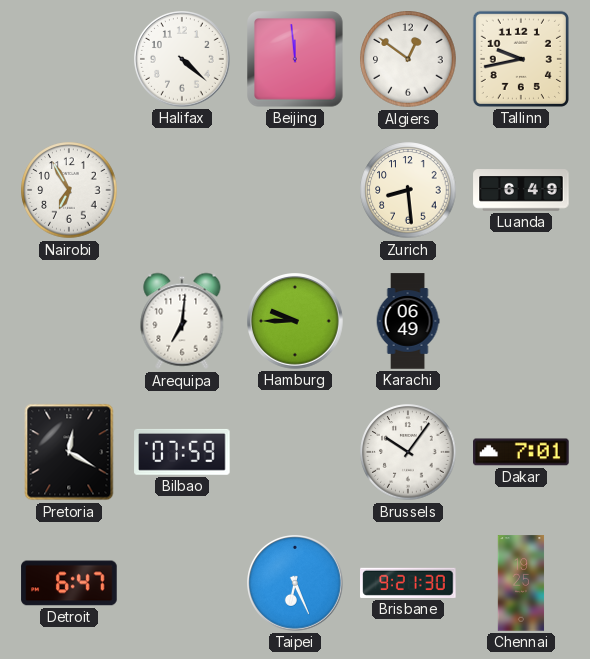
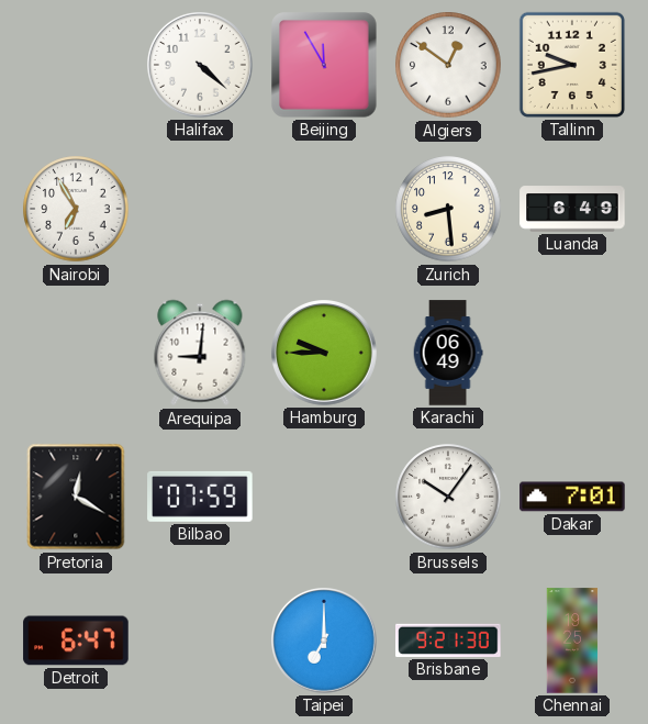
Beijing: 11:59 -> 11:55 (324, 65)
Arequipa: 7:01 -> 9:01 (200, 353)
Taipei: 6:26 -> 7:00 (325, 642)
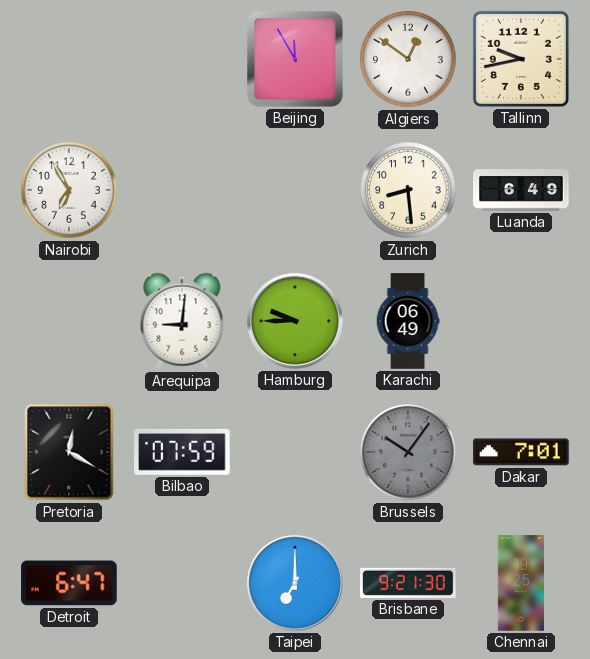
Halifax: 4:22 -> none (201, 66)
Brussels dial: white -> grey (408, 452)
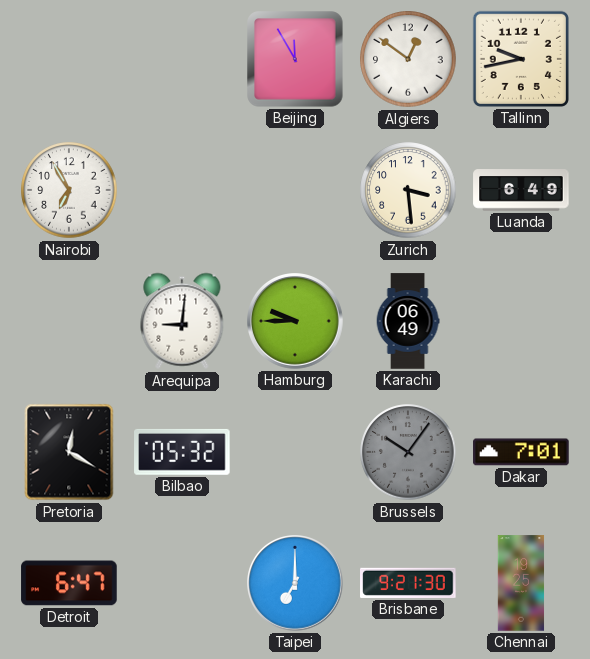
Zurich: 8:29 -> 3:29 (408, 190)
Bilbao: 07:59 -> 05:32 (182, 452)
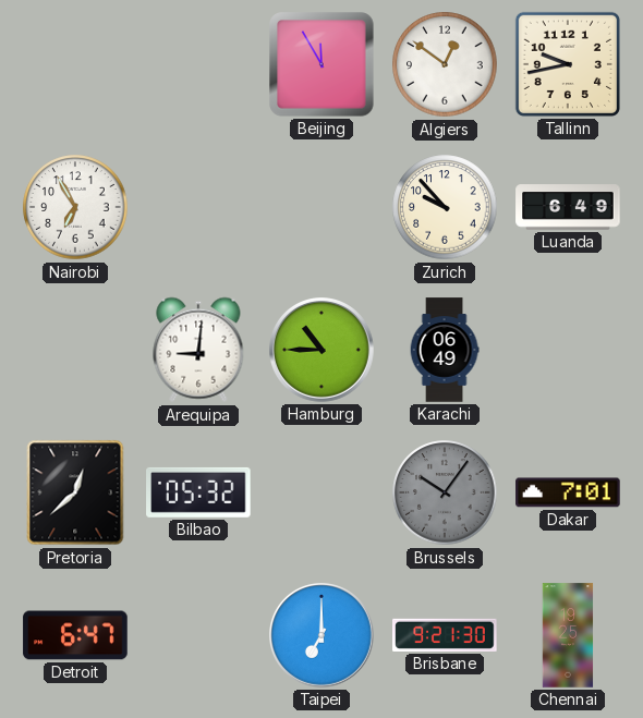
Zurich: 3:29 -> 9:53 (445, 207)
Hamburg: 9:45 -> 10:45 (323, 351)
Pretoria: 12:20 -> 12:38 (75, 492)
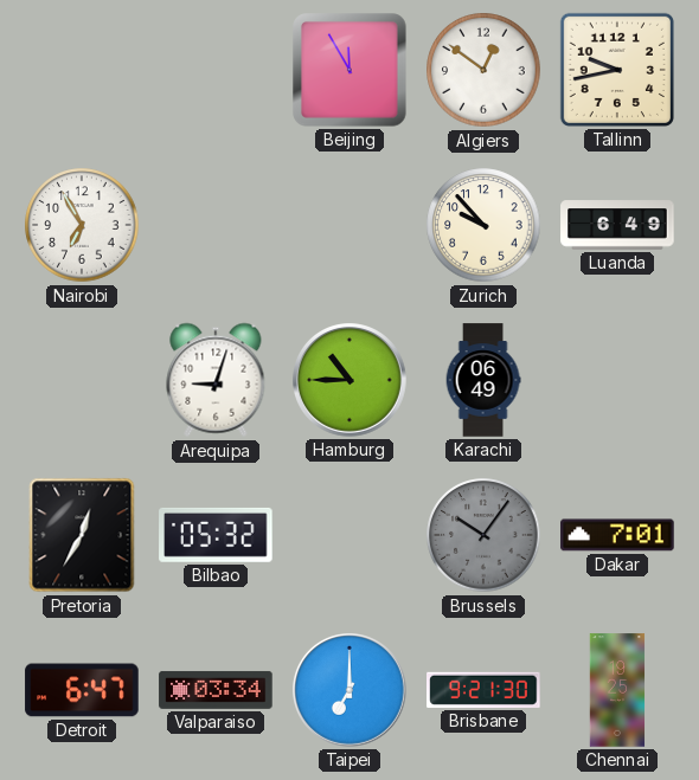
Arequipa: 9:01 -> 9:03 (216, 380)
Pretoria: 12:38 -> 12:35 (82, 535)
Valparaiso: none -> 03:34 (216, 690)
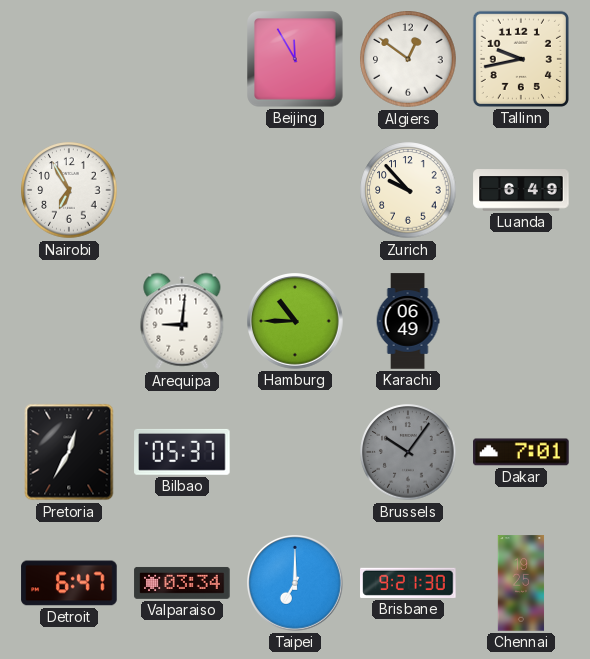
Arequipa: 9:03 -> 9:01 (182, 321)
Bilbao: 05:32 -> 05:37 (182, 452)
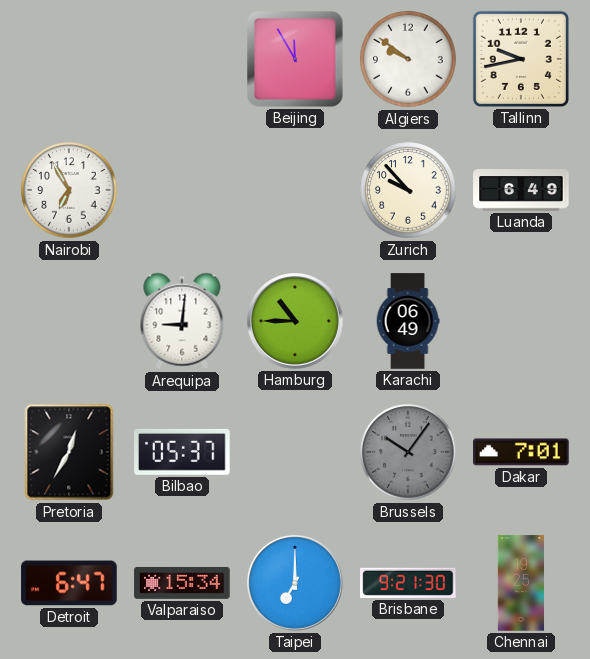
Algiers: 12:51 -> 9:51 (408, 59)
Valparaiso: 03:34 -> 15:34 (182, 583)
